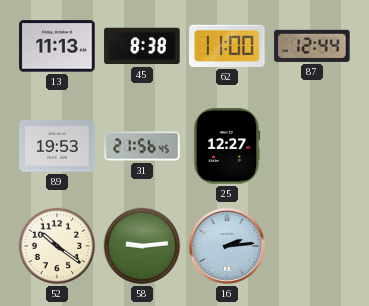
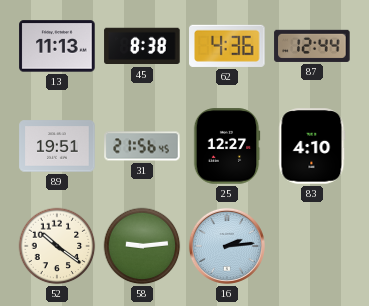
62: 11:00 -> 4:36 (227, 46)
89: 19:53 -> 19:51 (57, 146)
83: none -> 4:10 (312, 146)
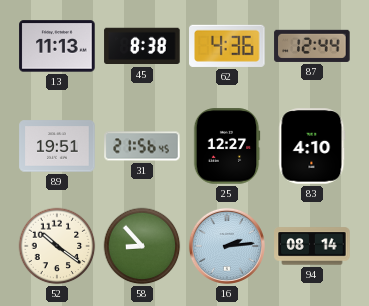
58: 9:14 -> 8:53 (142, 246)
94: none -> 08:14 (312, 246)
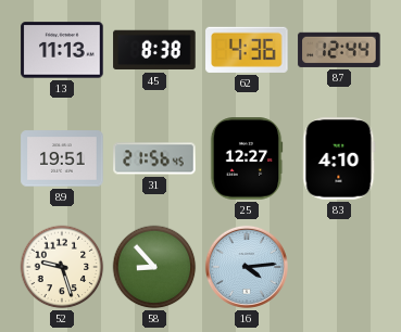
52: 10:21 -> 9:27 (62, 267)
16: 2:14 -> 4:14 (247, 267)
94: 08:14 -> none (312, 246)
